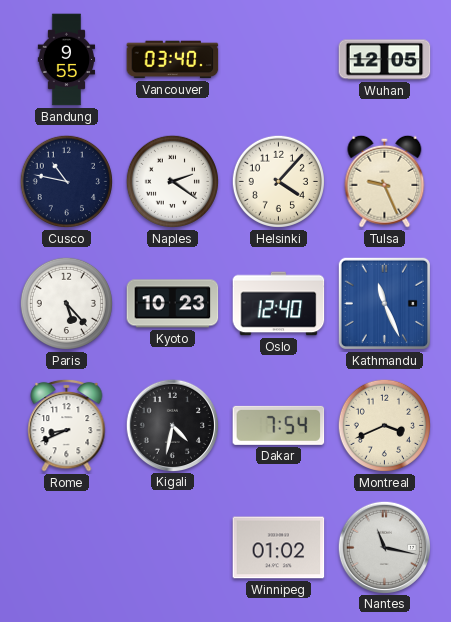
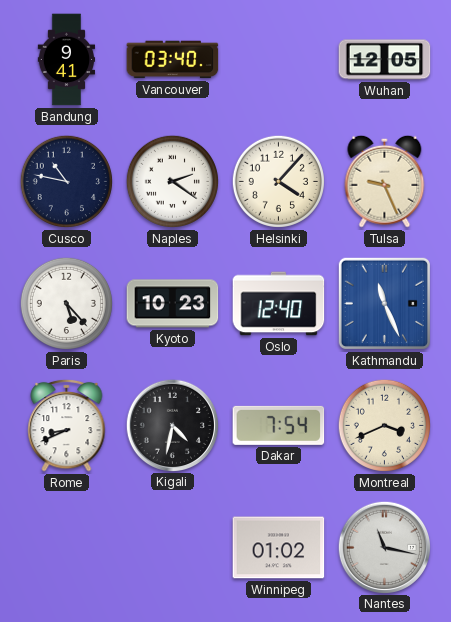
Bandung: 9:55 -> 9:41 (67, 60)
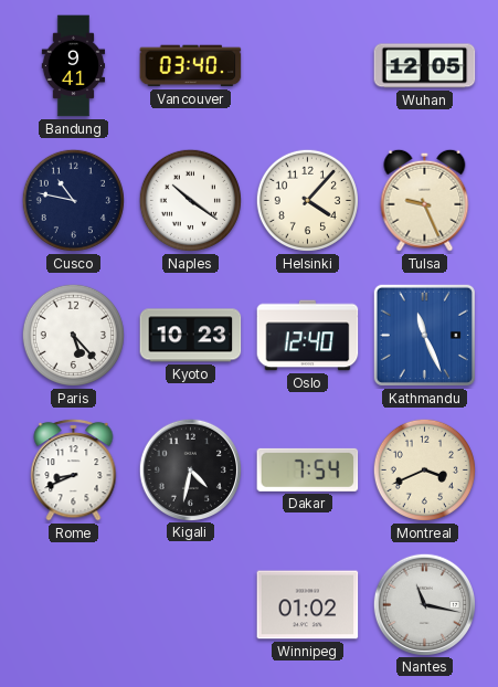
Naples: 2:21 -> 10:21 (190, 200)
